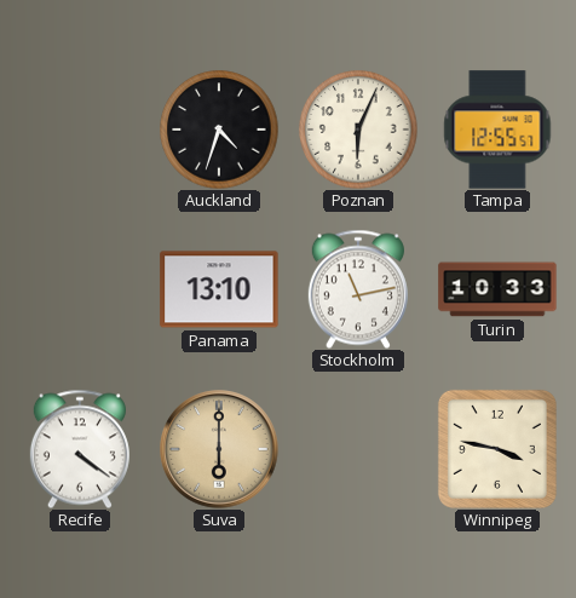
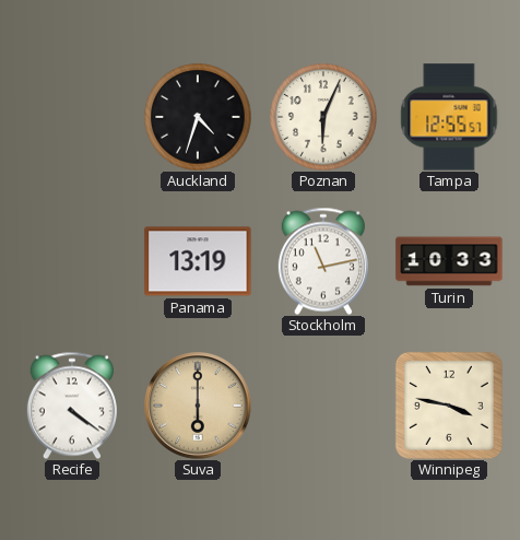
Panama: 13:10 -> 13:19 (198, 261)
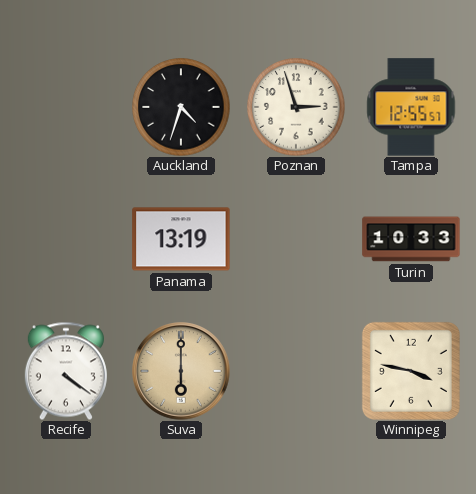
Poznan: 6:04 -> 2:57 (296, 107)
Stockholm: 11:13 -> none (323, 261)
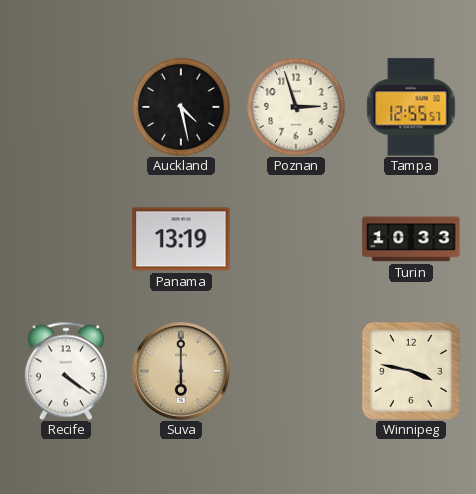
Auckland: 4:33 -> 4:28 (181, 107)
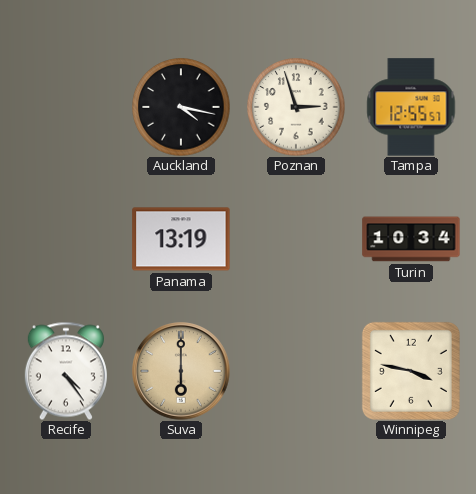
Auckland: 4:28 -> 4:17 (181, 107)
Turin: 10:33 -> 10:34 (411, 239)
Recife: 4:21 -> 4:24 (66, 371)
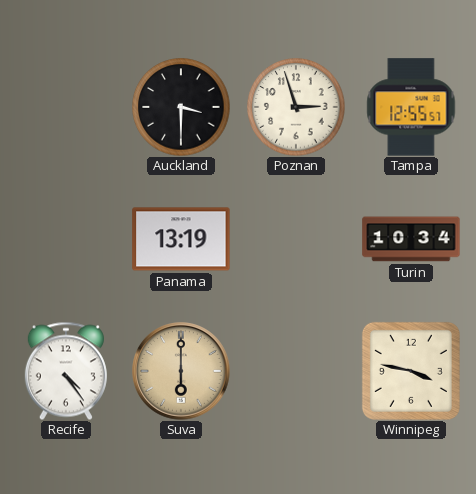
Auckland: 4:17 -> 3:30 (181, 107)
